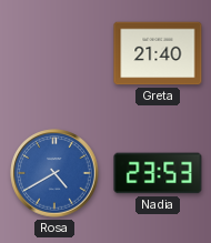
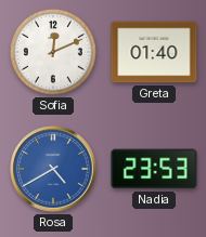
Sofia: none -> 12:11 (53, 52)
Greta: 21:40 -> 01:40 (154, 52)
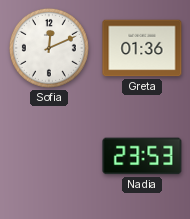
Greta: 01:40 -> 01:36 (142, 48)
Rosa: 4:40 -> none (53, 169)
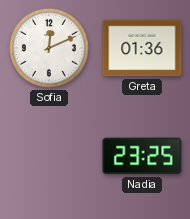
Nadia: 23:53 -> 23:25 (142, 156)
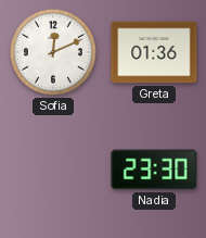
Nadia: 23:25 -> 23:30 (154, 170)
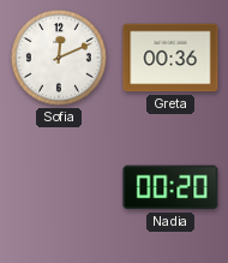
Greta: 01:36 -> 00:36 (170, 58)
Nadia: 23:30 -> 00:20 (170, 187)
